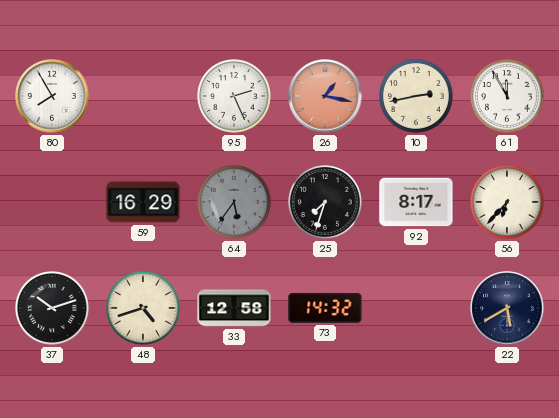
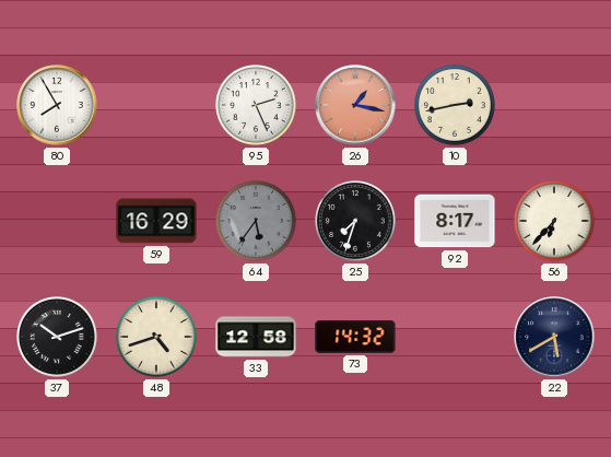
61: 11:55 -> none (508, 97)
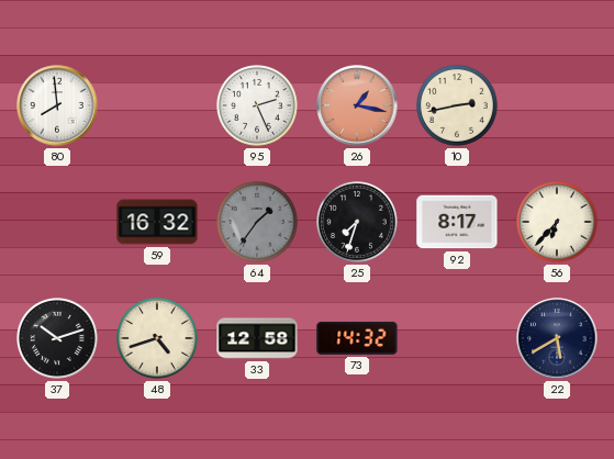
80: 7:55 -> 7:59 (57, 105)
59: 16:29 -> 16:32 (157, 222)
64: 5:36 -> 1:36 (258, 223)
